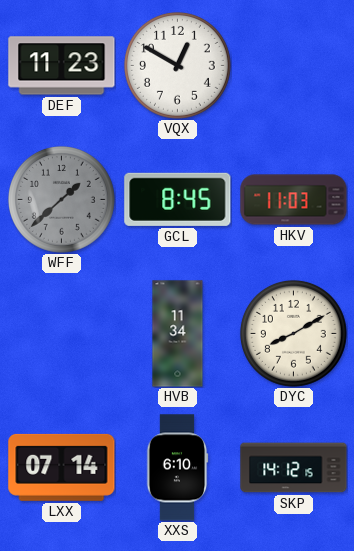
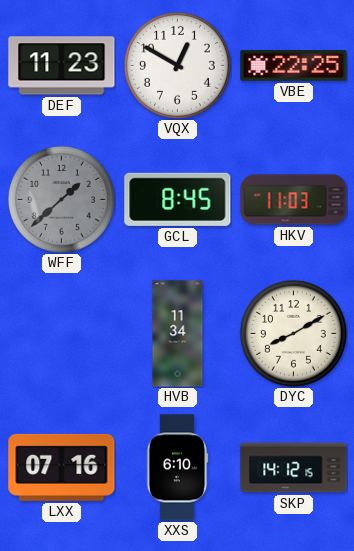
VBE: none -> 22:25 (294, 66)
LXX: 07:14 -> 07:16 (62, 467)
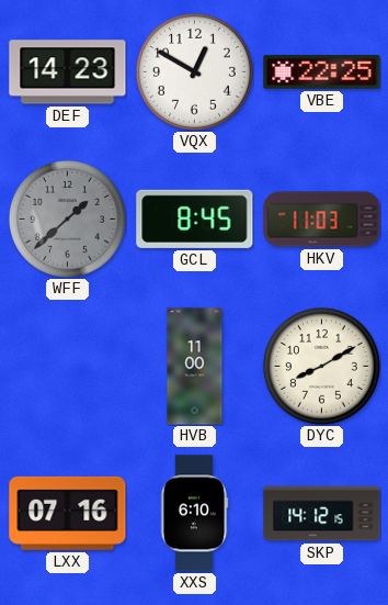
DEF: 11:23 -> 14:23 (68, 72)
HVB: 11:34 -> 11:00 (195, 367)
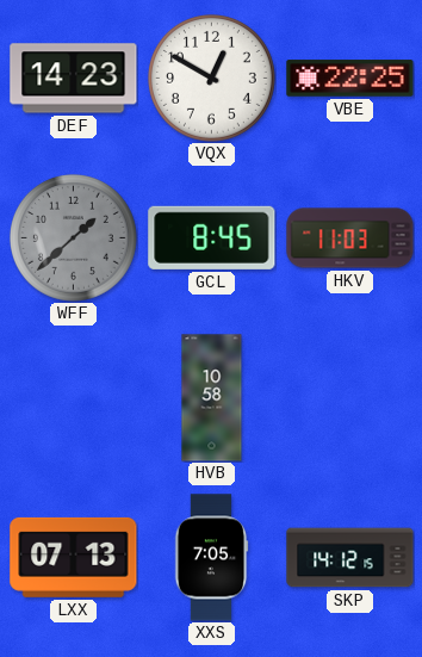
HVB: 11:00 -> 10:58 (212, 398)
DYC: 8:10 -> none (321, 366)
LXX: 07:16 -> 07:13 (74, 557)
XXS: 6:10 -> 7:05 (211, 558)
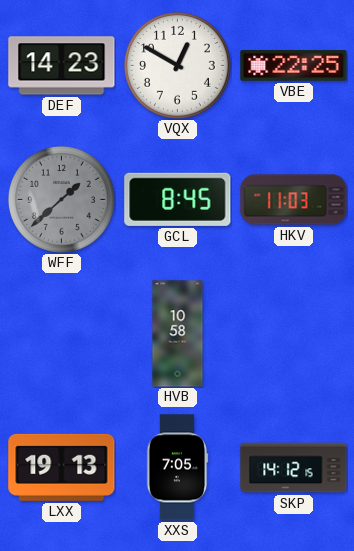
LXX: 07:13 -> 19:13 (62, 467)
